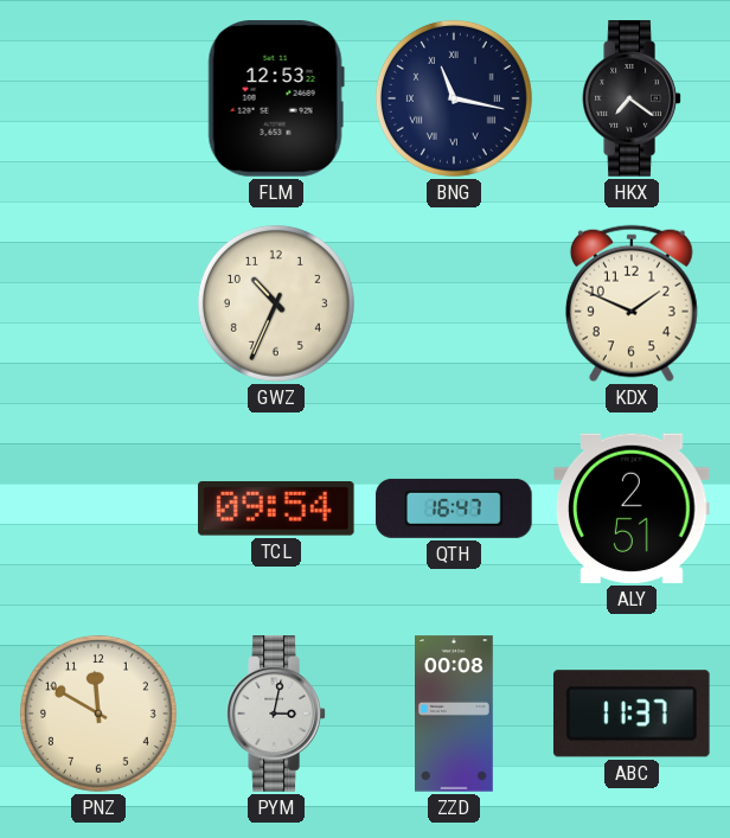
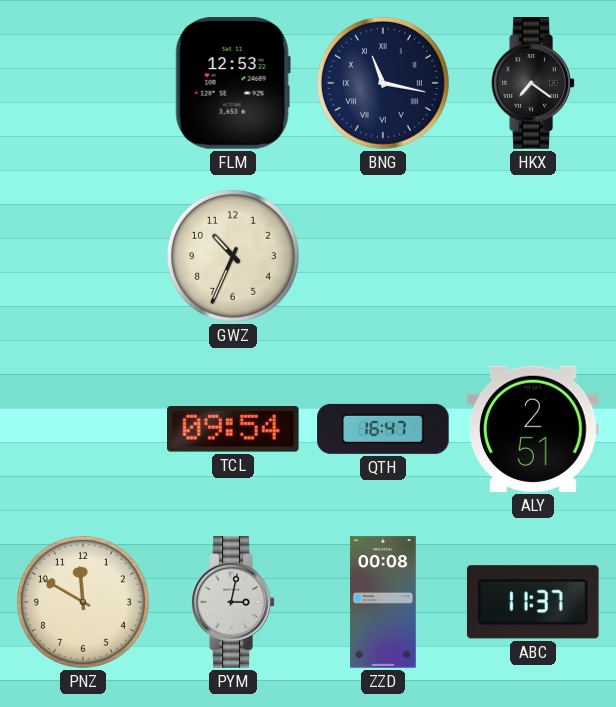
KDX: 1:49 -> none (632, 303)
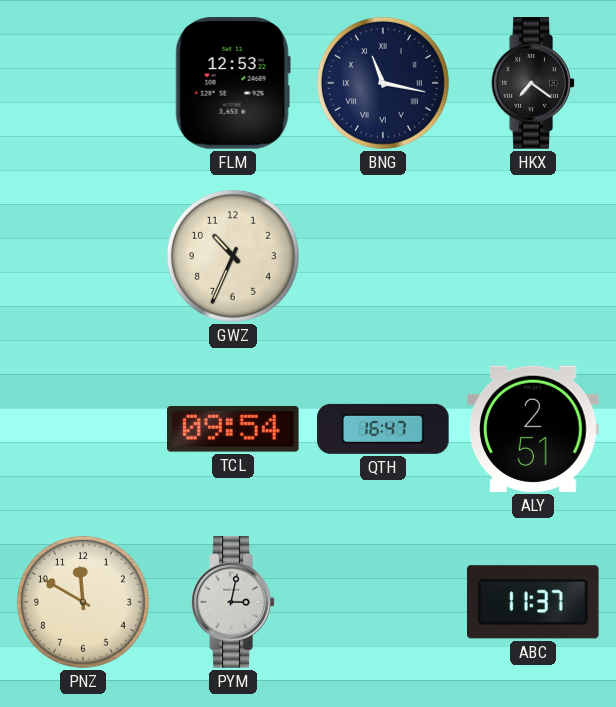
ZZD: 00:08 -> none (384, 602)
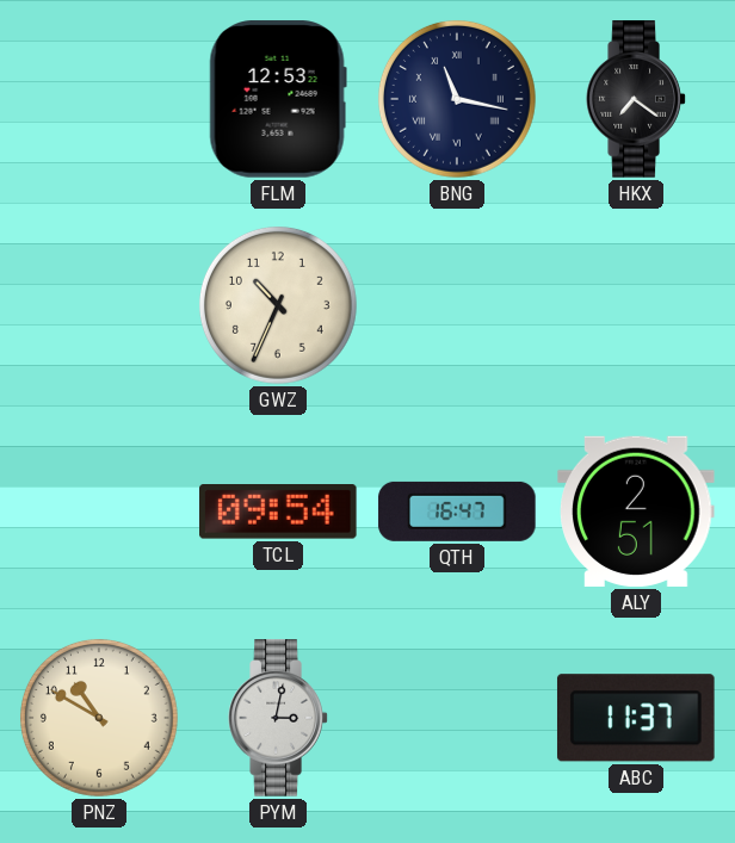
PNZ: 11:50 -> 10:50 (99, 718)
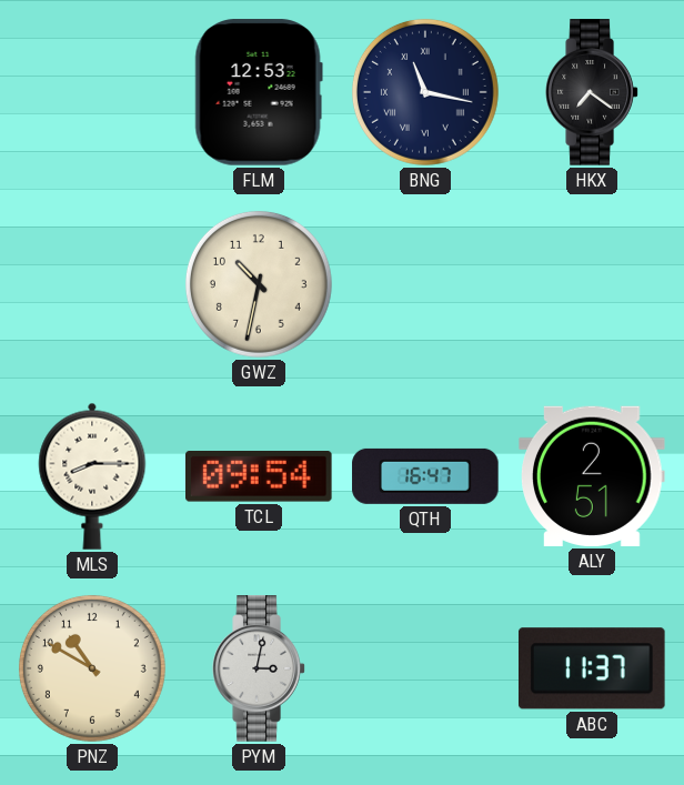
GWZ: 10:34 -> 10:32 (259, 284)
MLS: none -> 8:15 (92, 476)
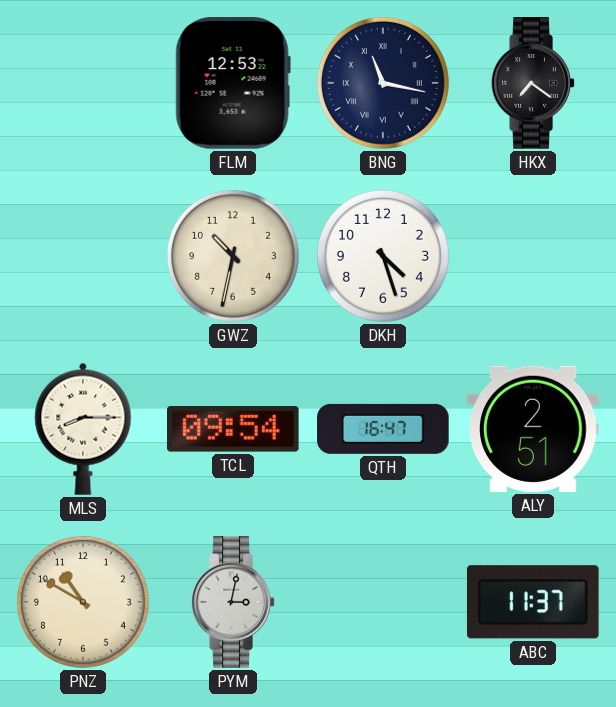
DKH: none -> 4:27 (383, 256)
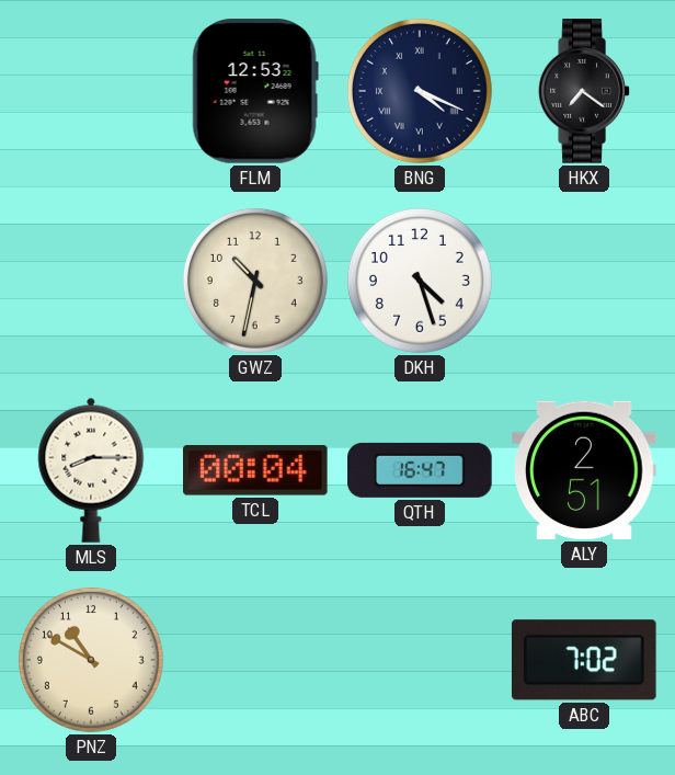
BNG: 11:17 -> 4:19 (420, 91)
TCL: 09:54 -> 00:04 (256, 471)
PYM: 3:02 -> none (233, 602)
ABC: 11:37 -> 7:02 (584, 660)
